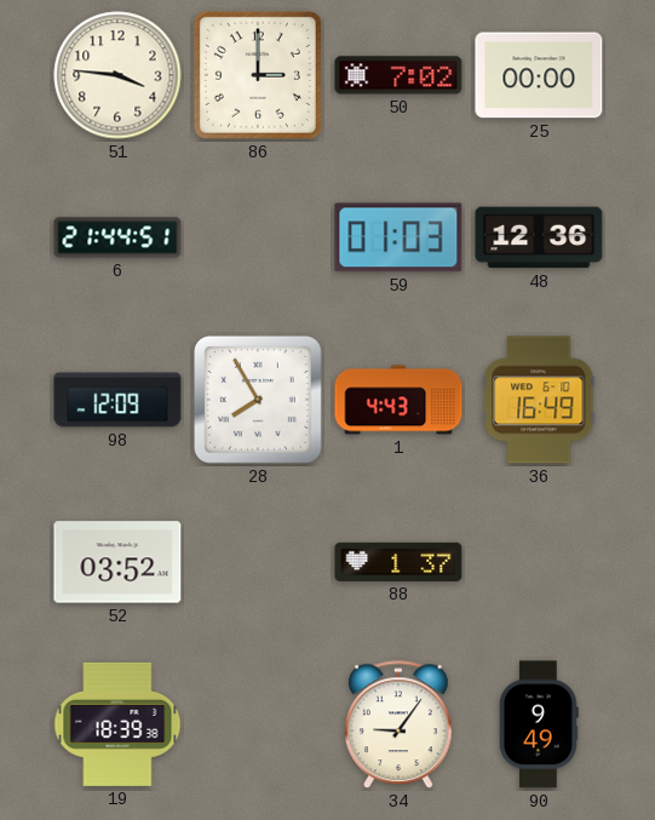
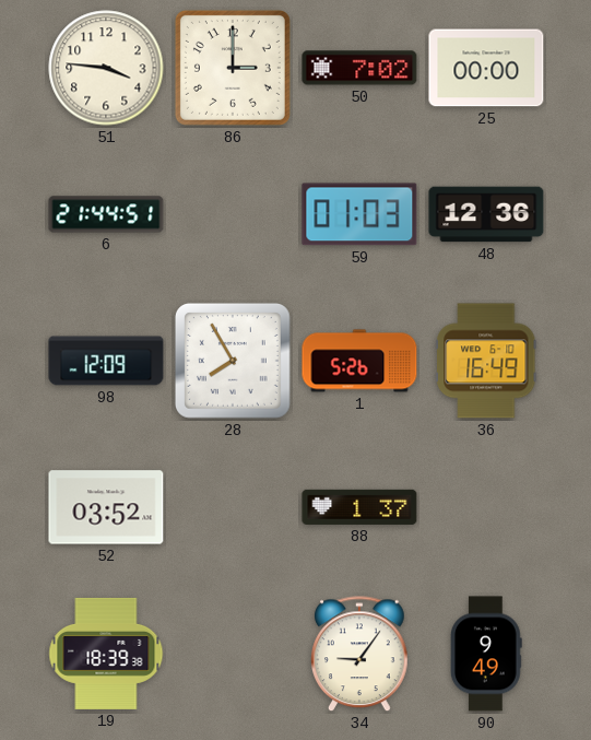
1: 4:43 -> 5:26 (359, 361)
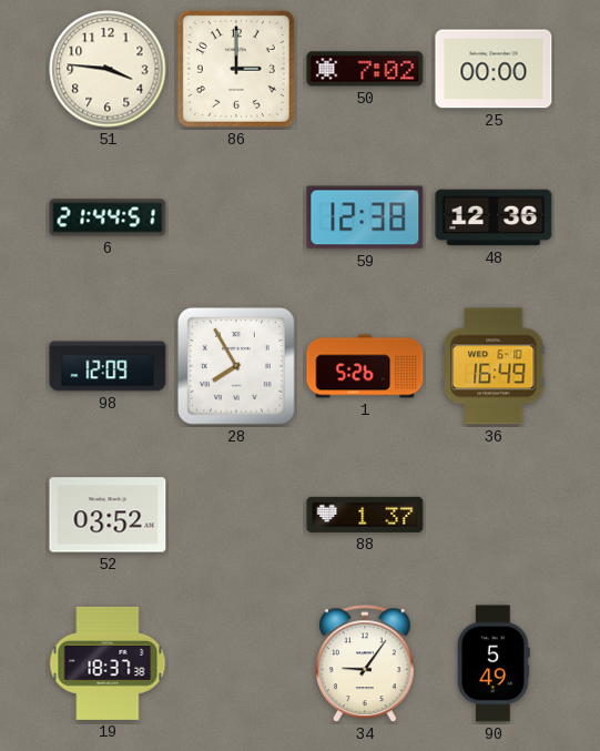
59: 01:03 -> 12:38 (365, 217)
19: 18:39 -> 18:37 (108, 663)
90: 9:49 -> 5:49 (495, 663)
